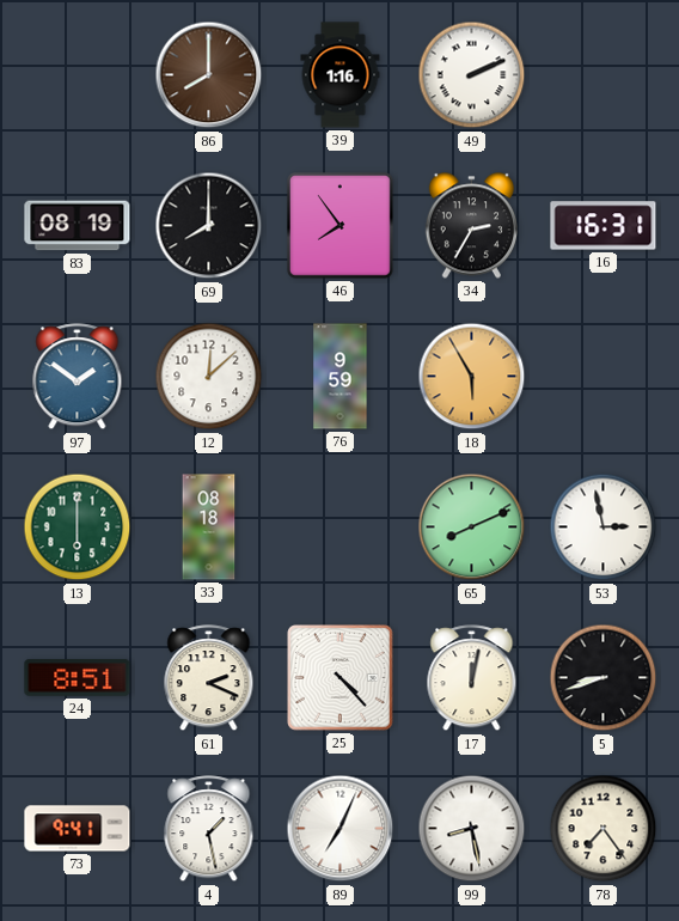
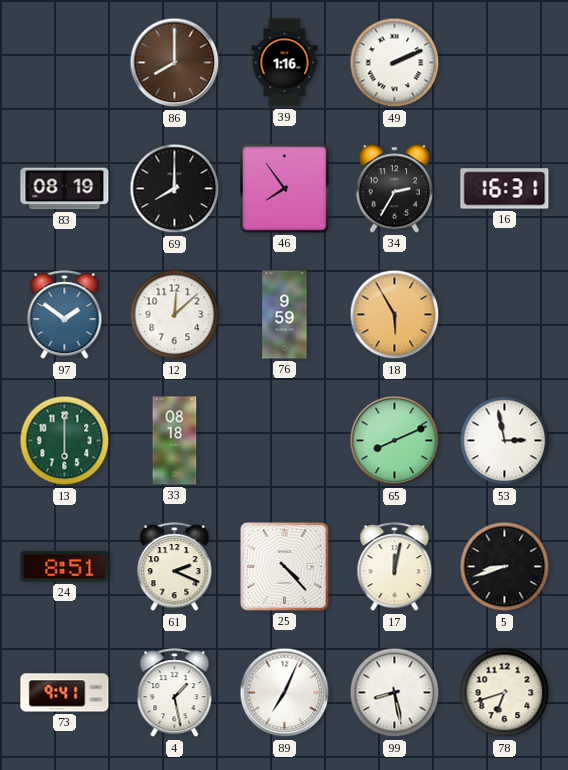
78: 7:24 -> 6:42 (505, 693)
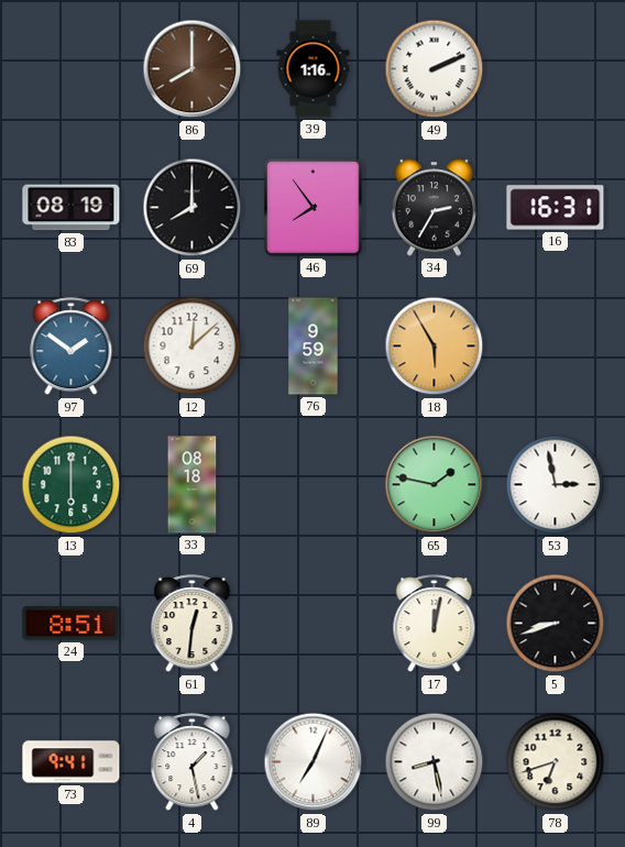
65: 8:11 -> 1:47 (435, 485)
61: 2:19 -> 12:31 (193, 624)
25: 4:23 -> none (285, 567)
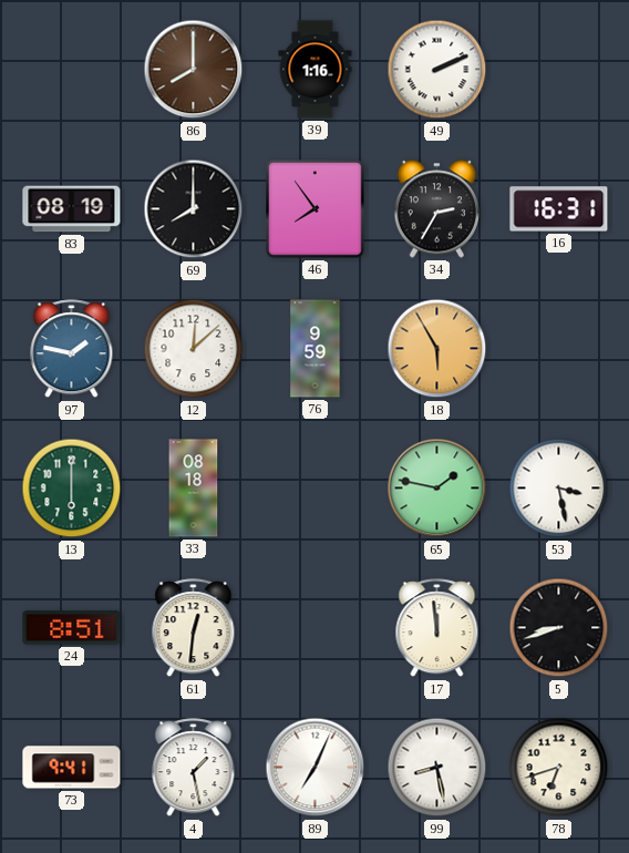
97: 1:51 -> 1:47 (72, 349)
53: 2:58 -> 3:28 (559, 489)
17: 12:02 -> 11:59 (437, 628)
